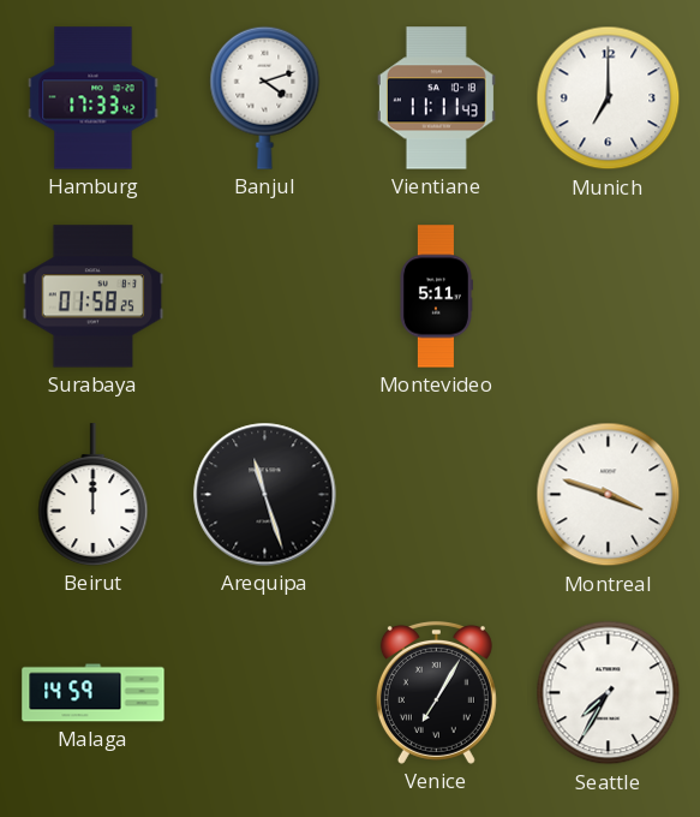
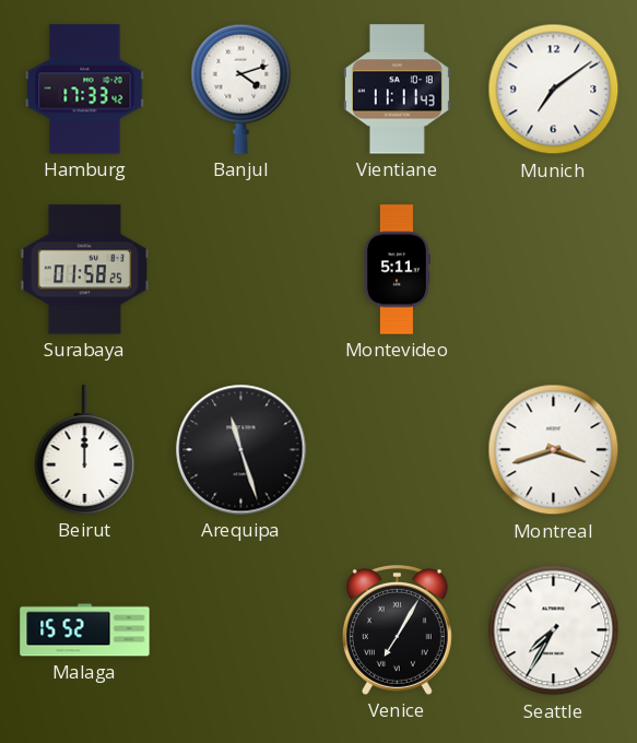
Munich: 7:00 -> 7:09 (554, 90)
Montreal: 3:48 -> 3:42 (554, 450)
Malaga: 14:59 -> 15:52 (85, 630)
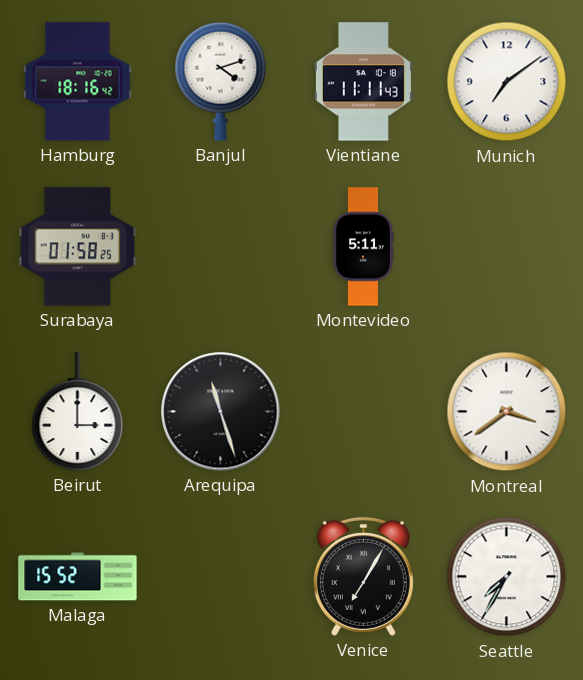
Hamburg: 17:33 -> 18:16 (78, 82)
Beirut: 12:00 -> 3:00 (78, 412)
Montreal: 3:42 -> 3:39 (507, 412)
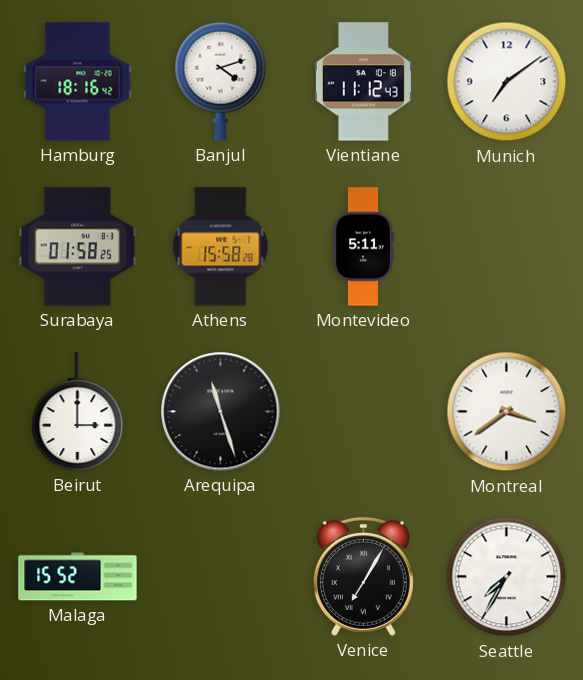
Vientiane: 11:11 -> 11:12 (363, 82)
Athens: none -> 15:58 (221, 247)
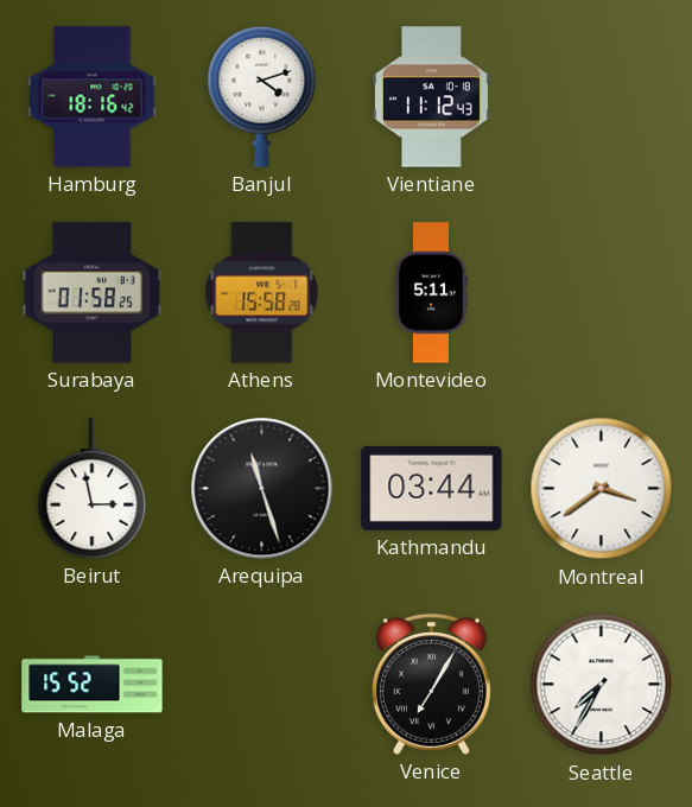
Munich: 7:09 -> none (507, 82)
Beirut: 3:00 -> 2:58 (93, 489)
Kathmandu: none -> 03:44 (432, 488)
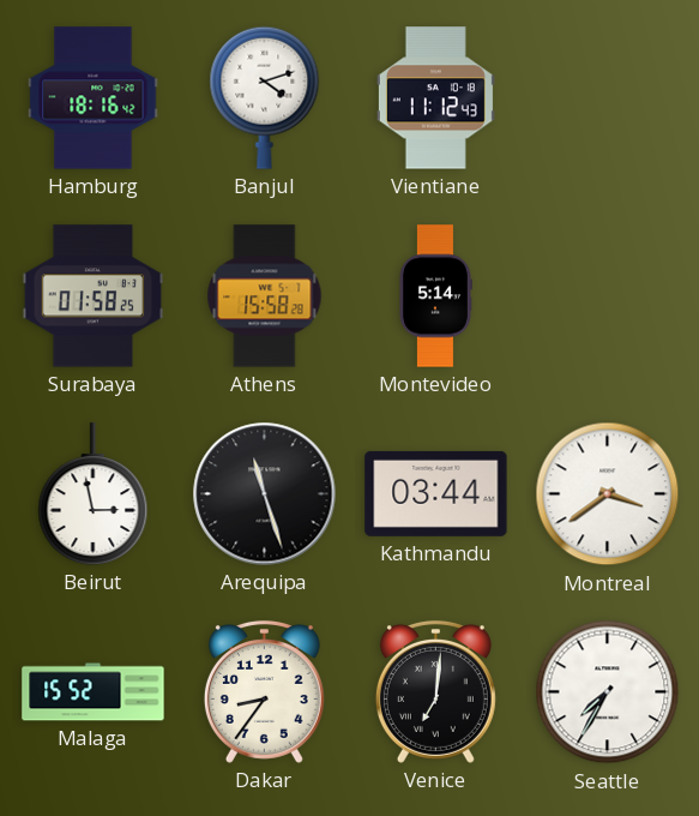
Montevideo: 5:11 -> 5:14 (436, 296)
Dakar: none -> 8:36 (264, 691)
Venice: 7:05 -> 7:01 (435, 691)
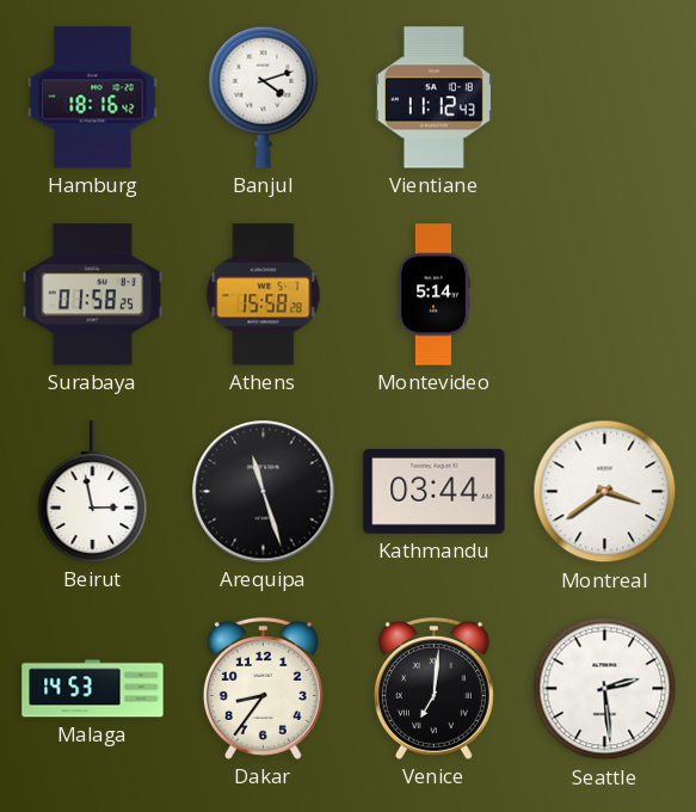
Malaga: 15:52 -> 14:53 (93, 689)
Seattle: 7:35 -> 2:29 (605, 689)
